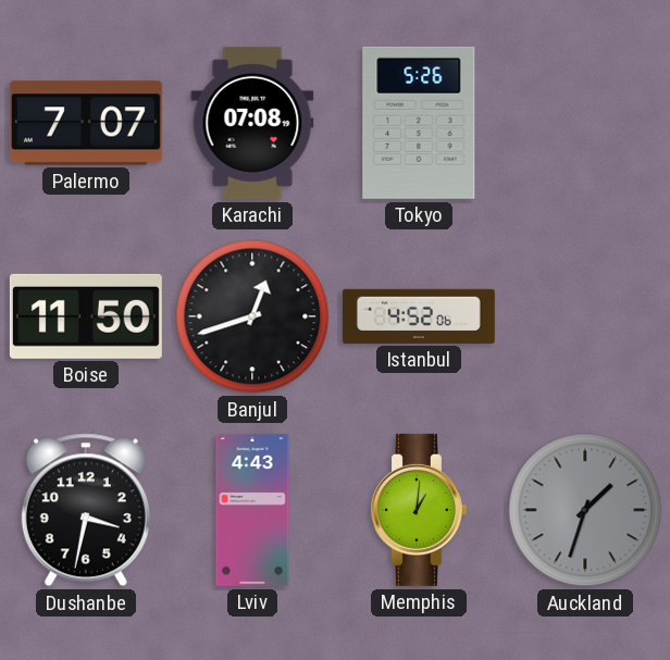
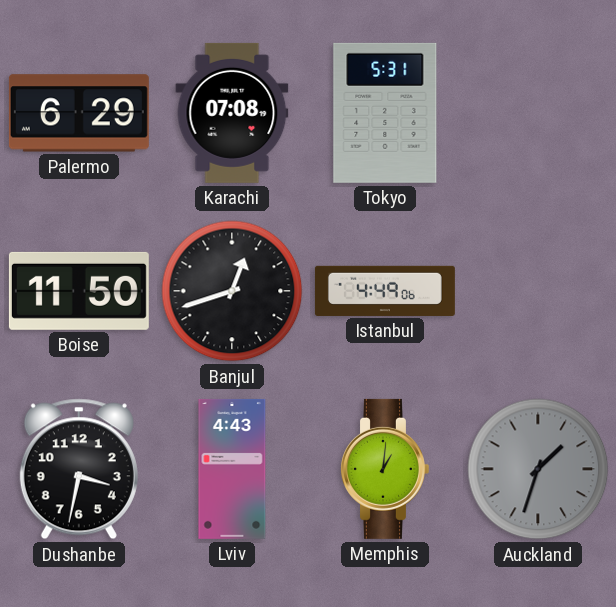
Palermo: 7:07 -> 6:29 (79, 113)
Tokyo: 5:26 -> 5:31 (385, 113)
Istanbul: 4:52 -> 4:49 (385, 291)
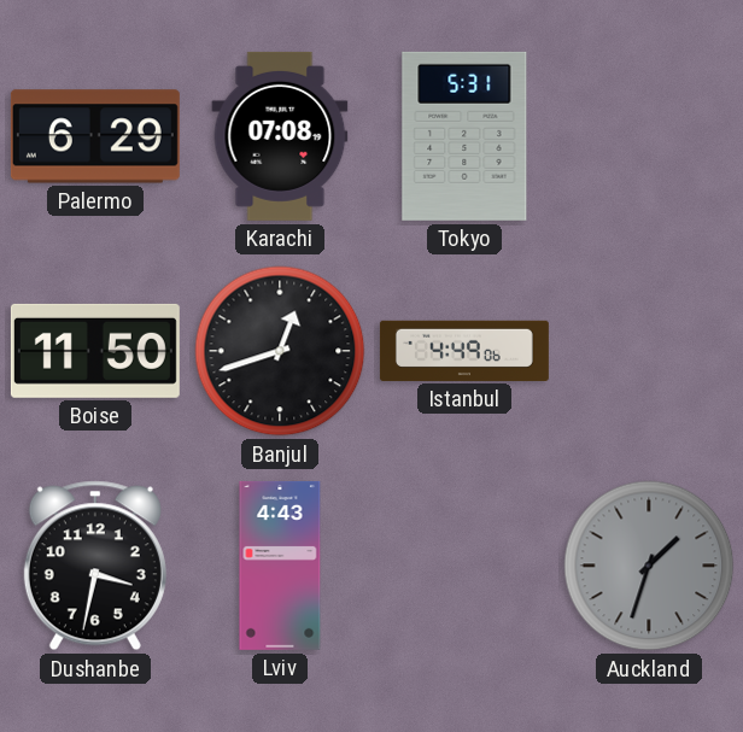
Memphis: 1:01 -> none (384, 469)
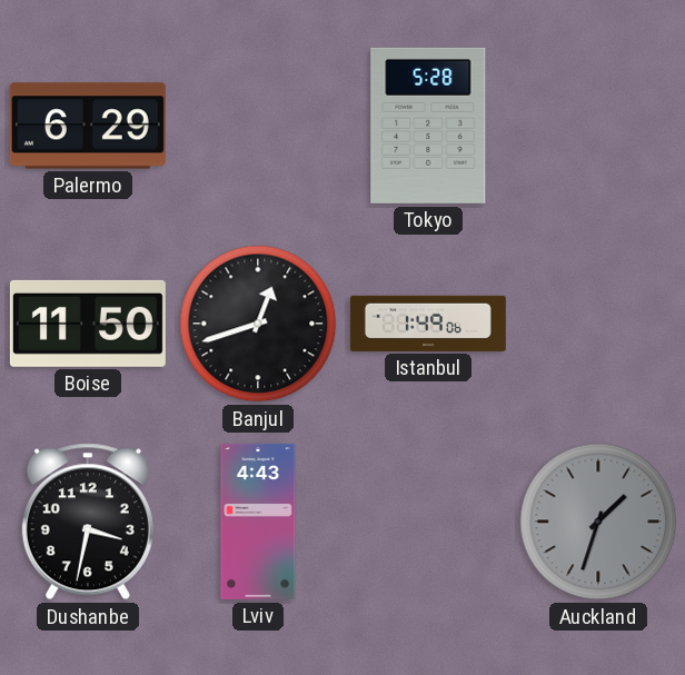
Karachi: 07:08 -> none (280, 136)
Tokyo: 5:31 -> 5:28 (428, 126)
Istanbul: 4:49 -> 1:49 (428, 324)
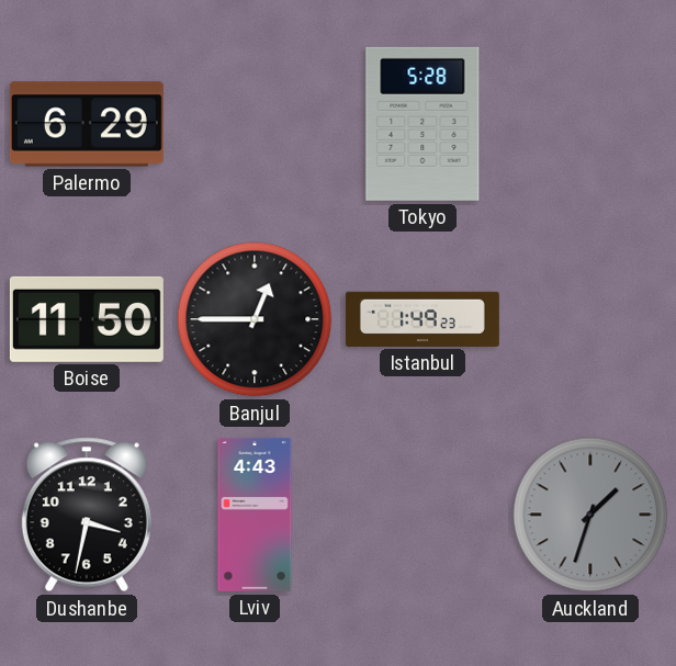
Banjul: 12:42 -> 12:45 (255, 319)
Istanbul: 1:49:06 -> 1:49:23 (422, 319)
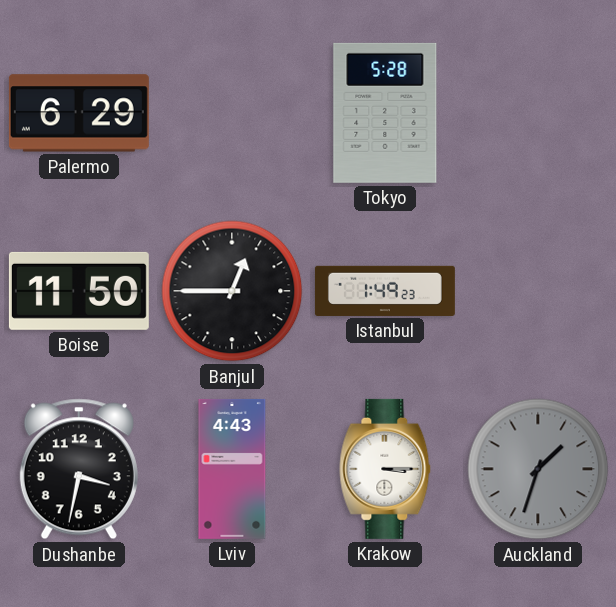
Krakow: none -> 3:15 (385, 469)
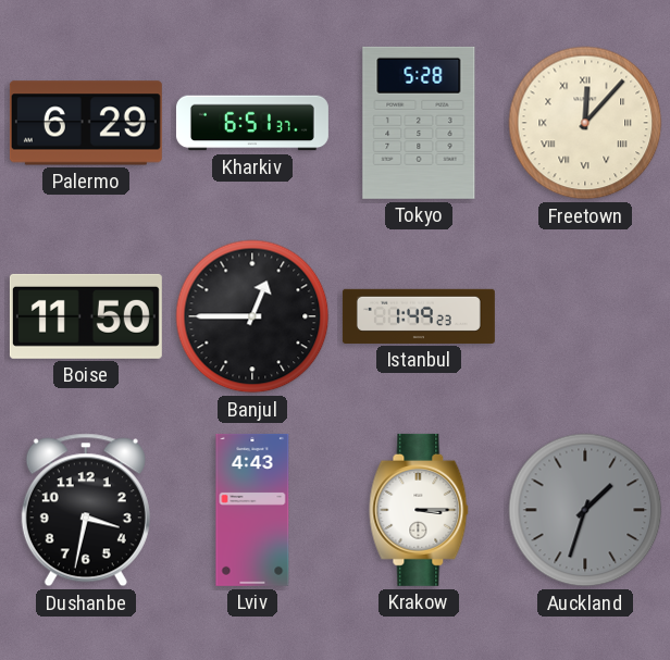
Kharkiv: none -> 6:51 (252, 123)
Freetown: none -> 12:07 (585, 123)
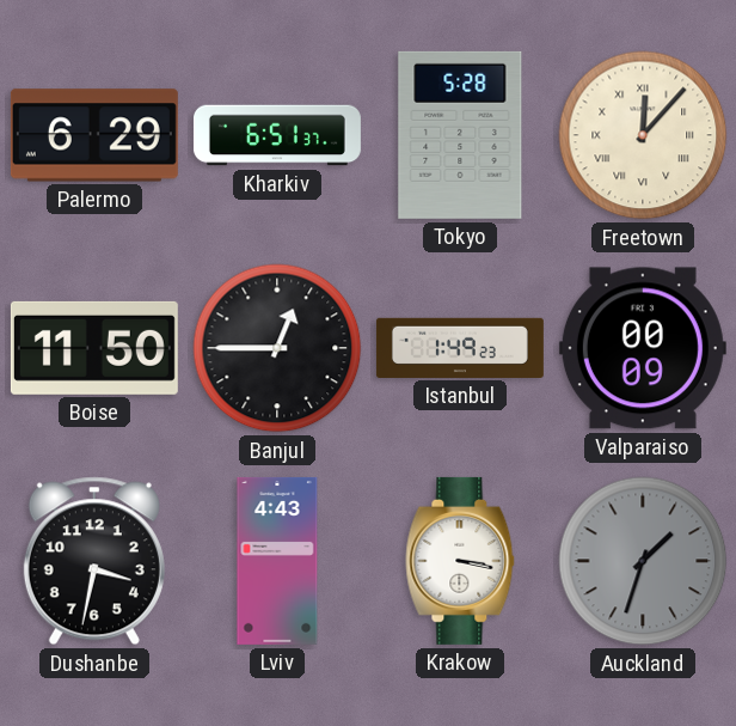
Valparaiso: none -> 00:09 (643, 348)
Krakow: 3:15 -> 3:17 (460, 561)
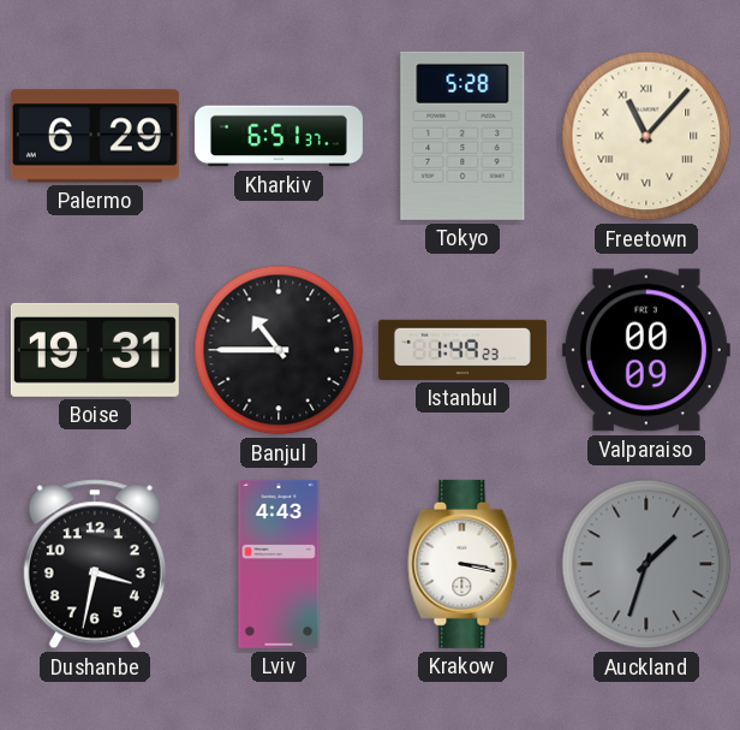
Freetown: 12:07 -> 11:07 (646, 136)
Boise: 11:50 -> 19:31 (95, 350)
Banjul: 12:45 -> 10:45 (279, 350)
